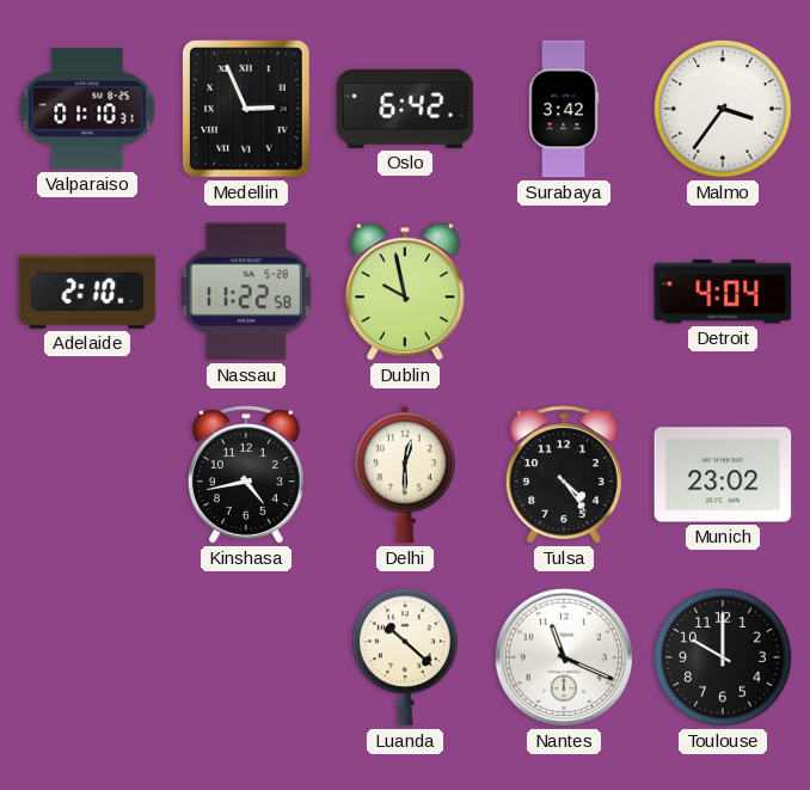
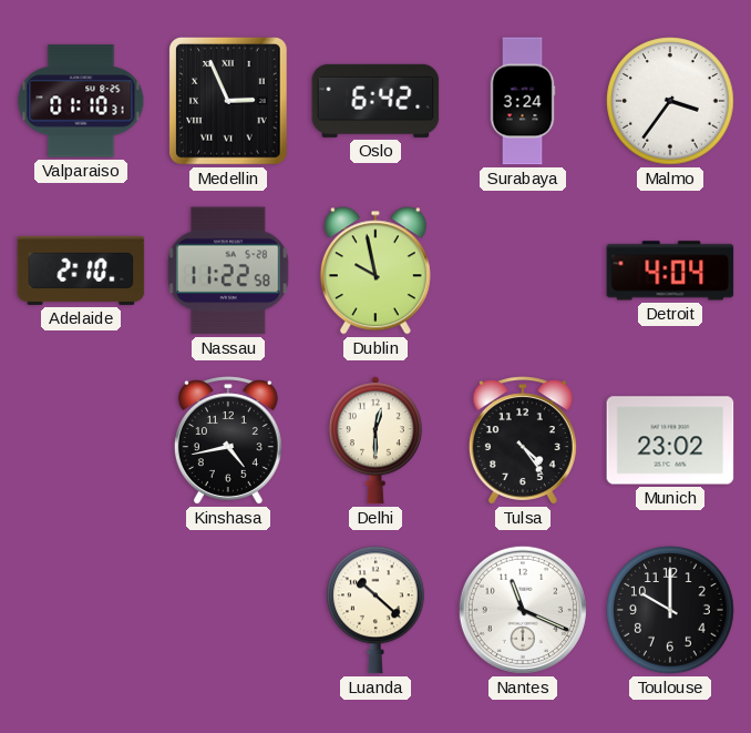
Surabaya: 3:42 -> 3:24 (523, 101)
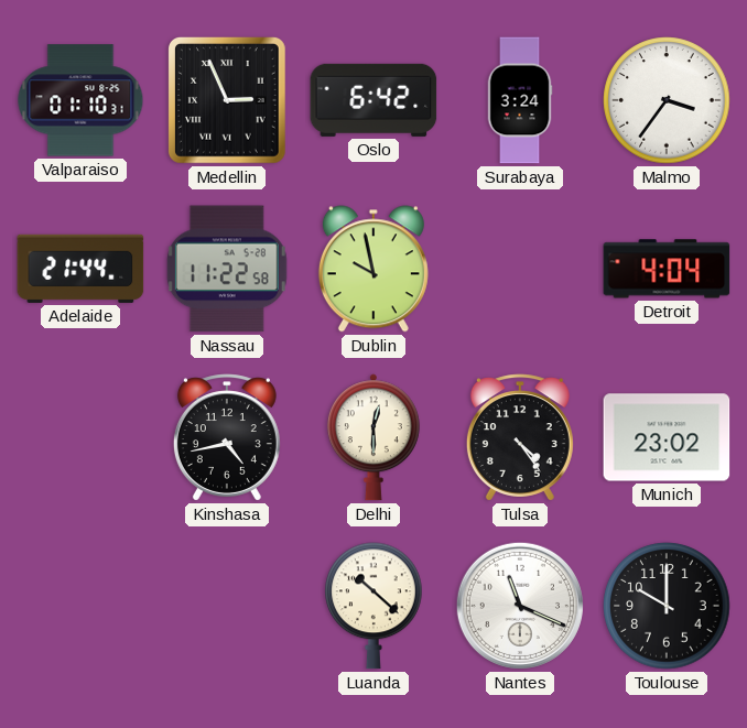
Adelaide: 2:10 -> 21:44 (80, 269)
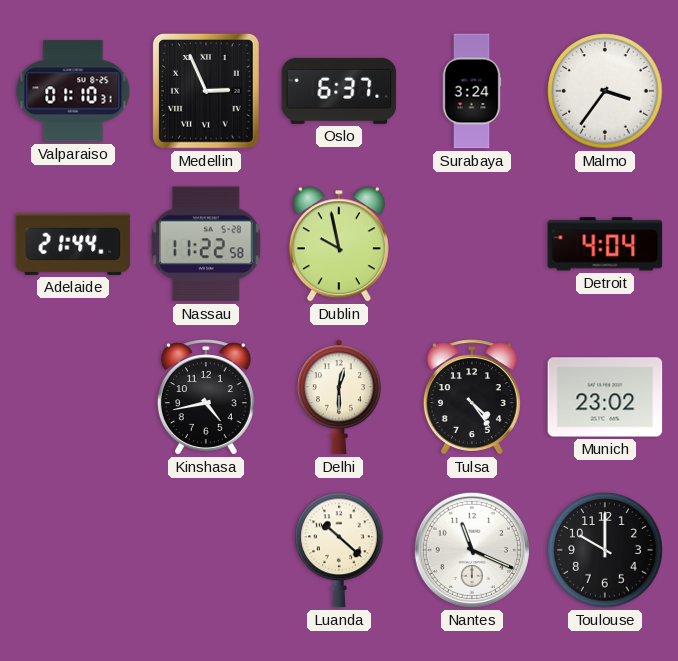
Oslo: 6:42 -> 6:37 (339, 91)
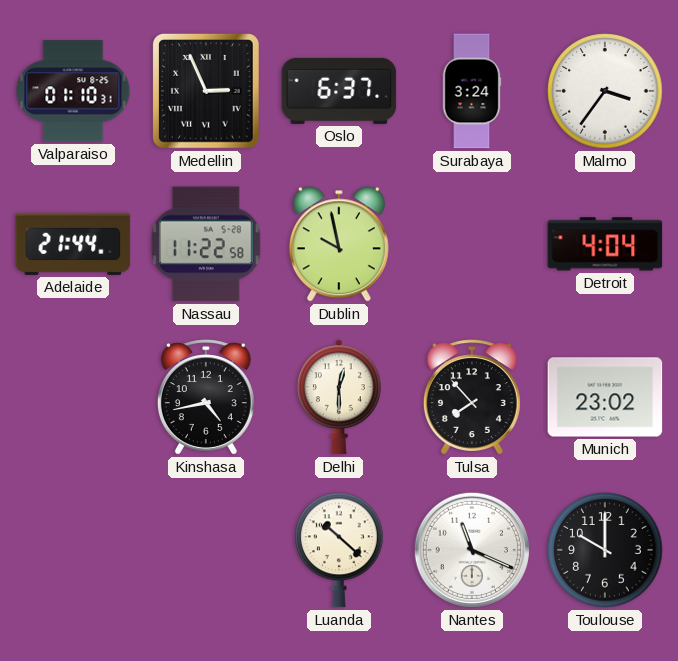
Tulsa: 4:24 -> 7:53 (472, 397)
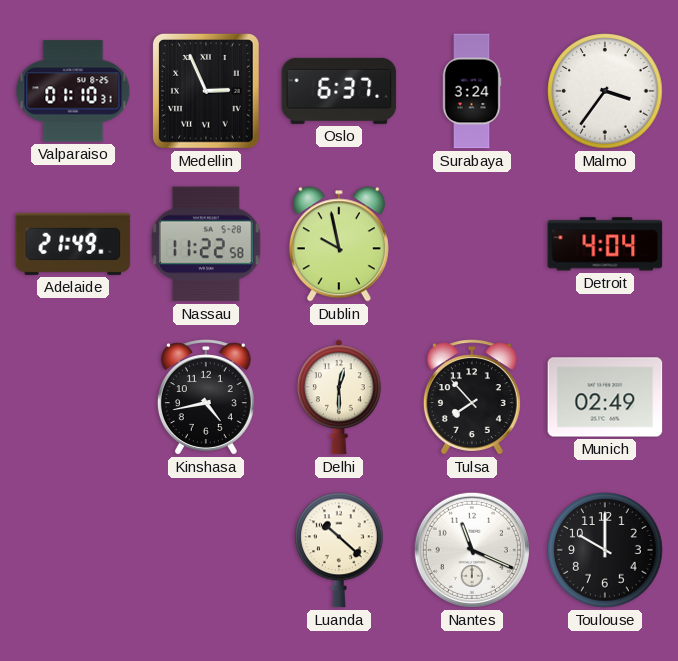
Adelaide: 21:44 -> 21:49 (73, 244)
Munich: 23:02 -> 02:49 (605, 397)
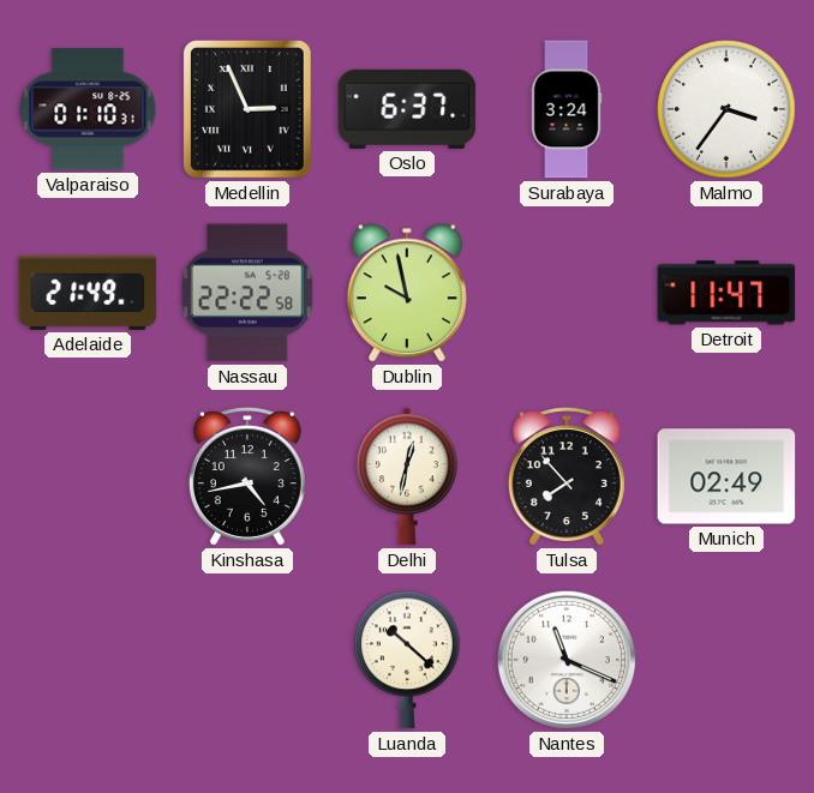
Nassau: 11:22 -> 22:22 (247, 293)
Detroit: 4:04 -> 11:47 (726, 293)
Delhi: 12:30 -> 12:32 (407, 476)
Toulouse: 10:00 -> none (605, 550)
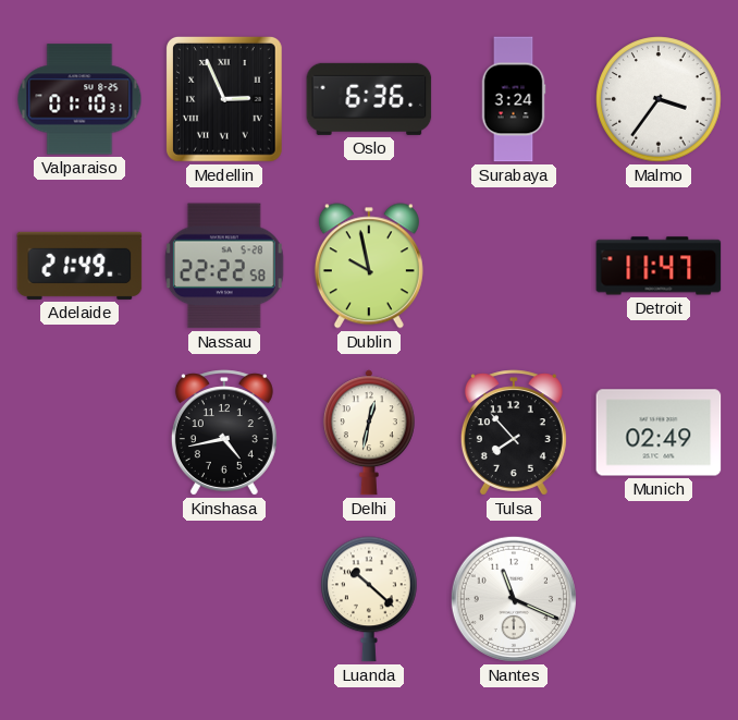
Oslo: 6:37 -> 6:36 (369, 99)
